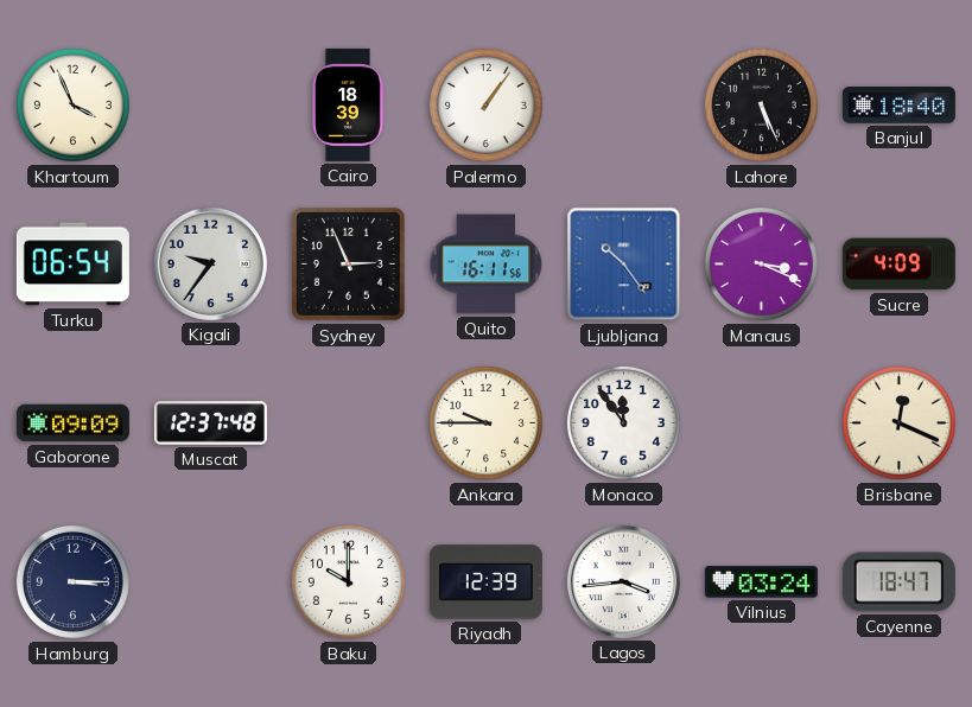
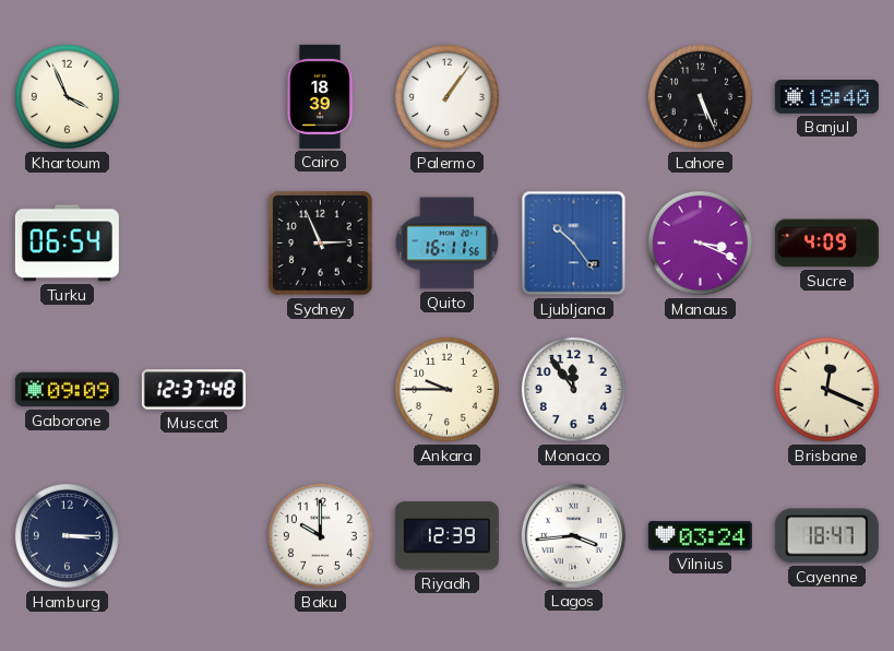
Kigali: 9:36 -> none (210, 263)
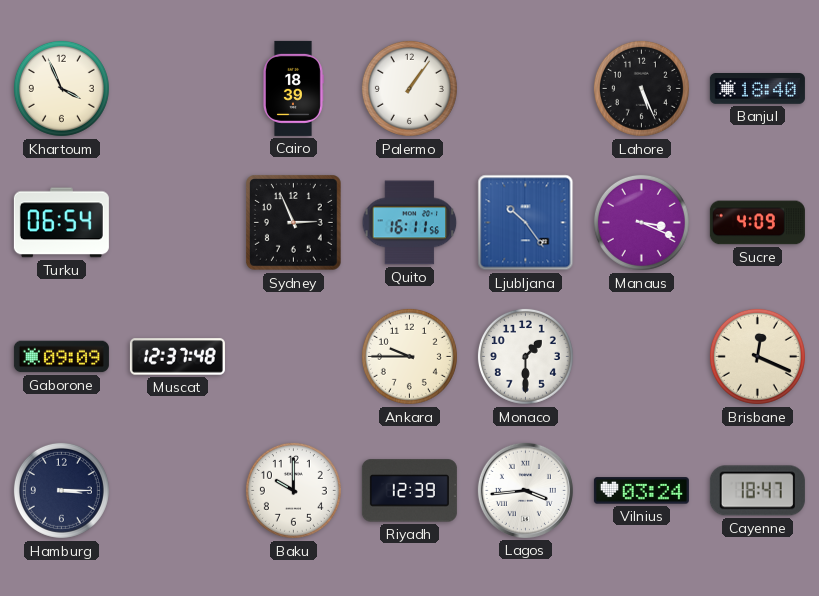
Monaco: 11:54 -> 1:30 (525, 356)
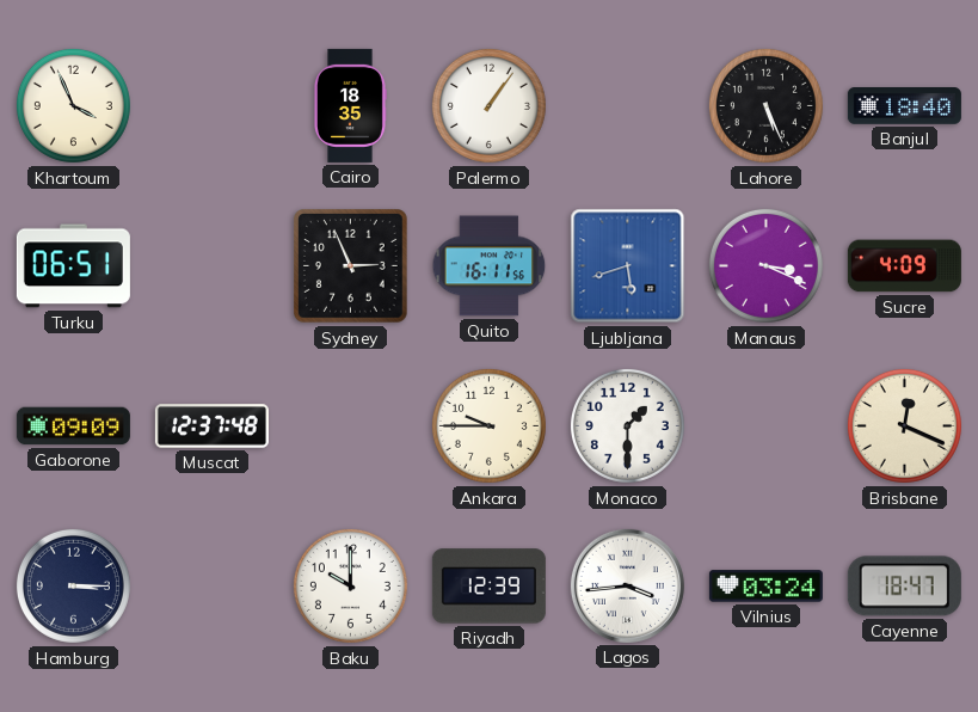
Cairo: 18:39 -> 18:35 (350, 105)
Turku: 06:54 -> 06:51 (73, 266)
Ljubljana: 10:24 -> 5:42 (628, 266)
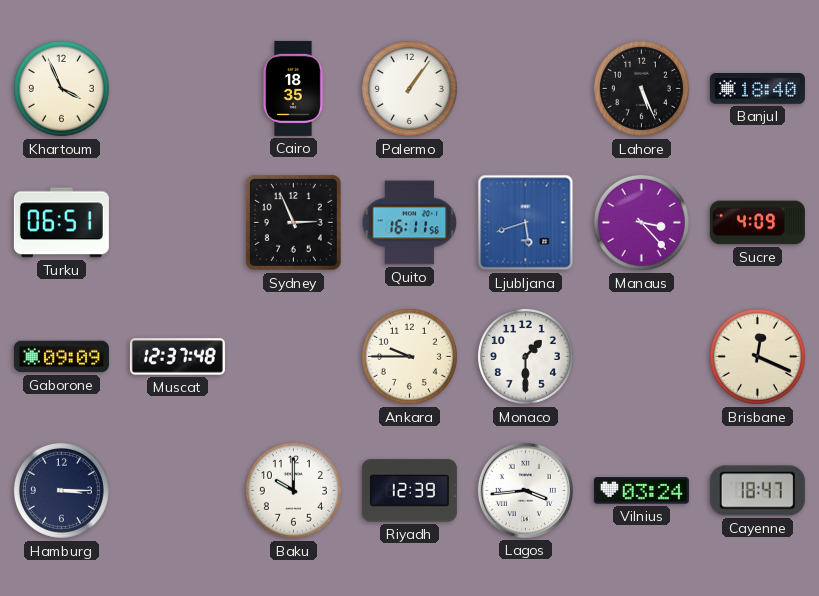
Manaus: 3:19 -> 3:23 (641, 222)
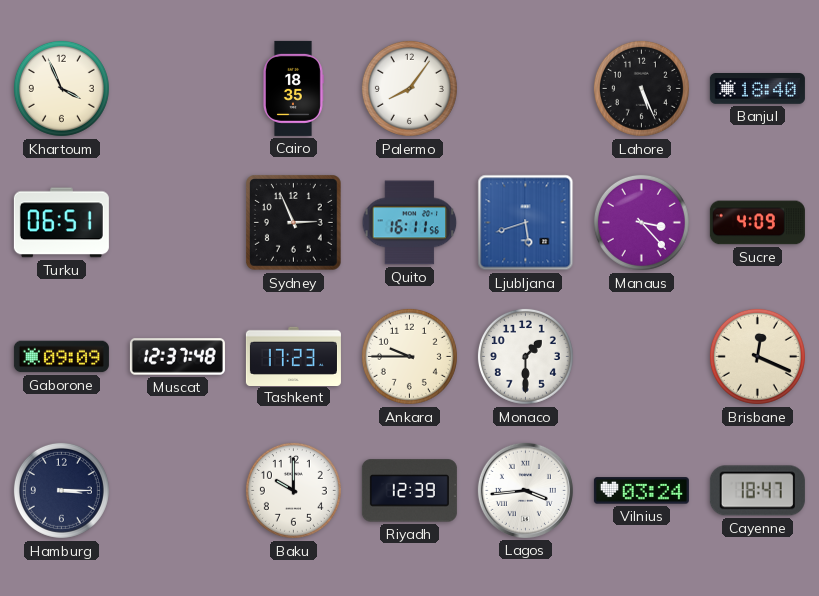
Palermo: 1:06 -> 8:06 (409, 88)
Tashkent: none -> 17:23 (293, 356)
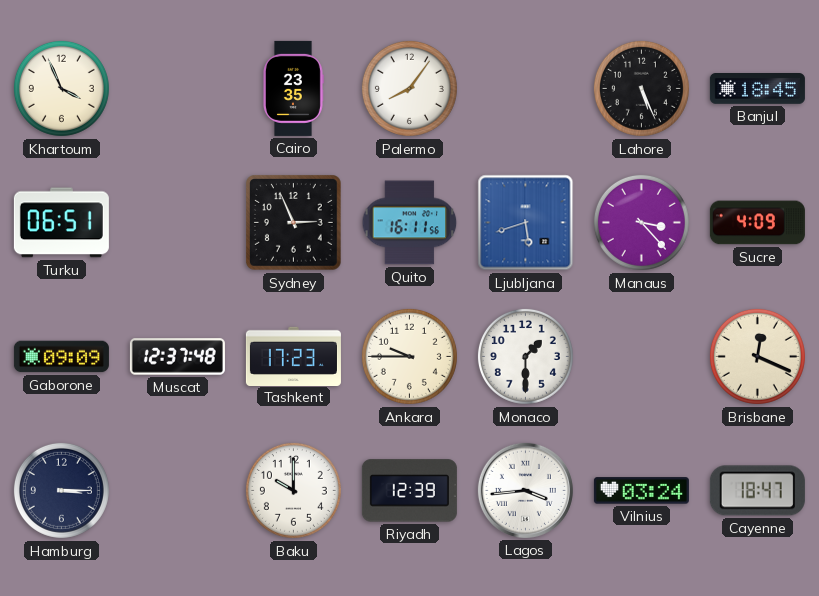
Cairo: 18:35 -> 23:35 (293, 88)
Banjul: 18:40 -> 18:45 (757, 89)
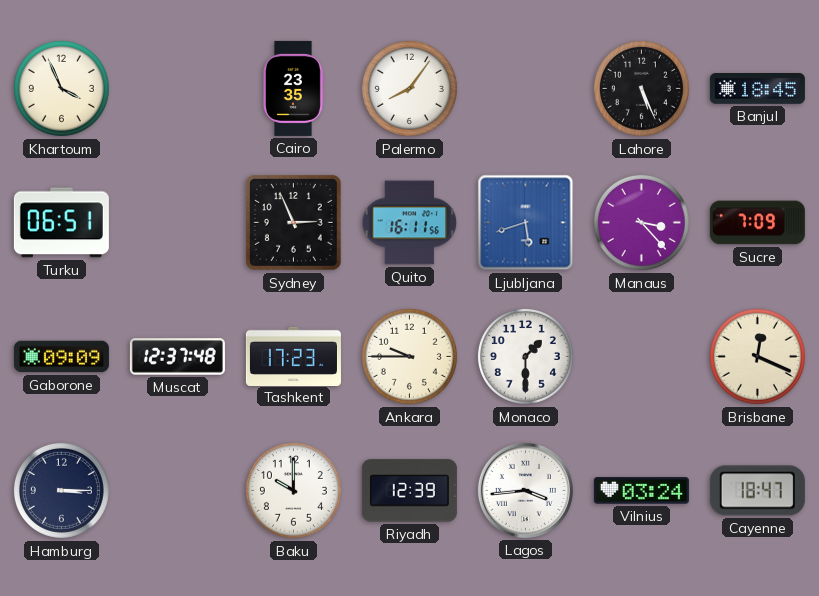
Sucre: 4:09 -> 7:09 (757, 223)
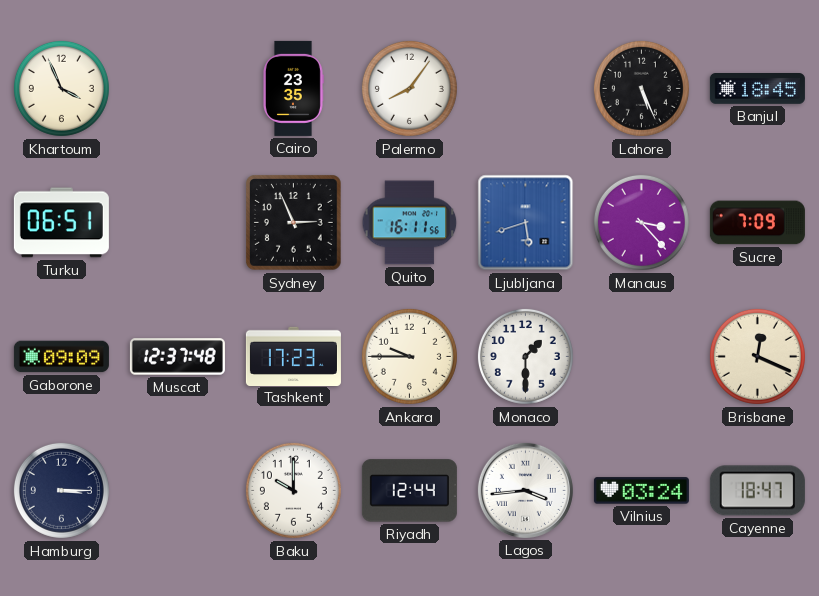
Riyadh: 12:39 -> 12:44 (409, 491)
